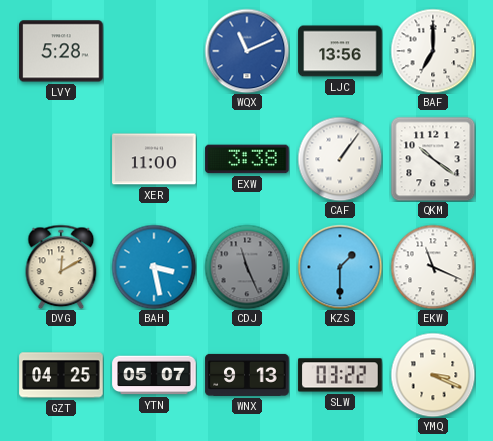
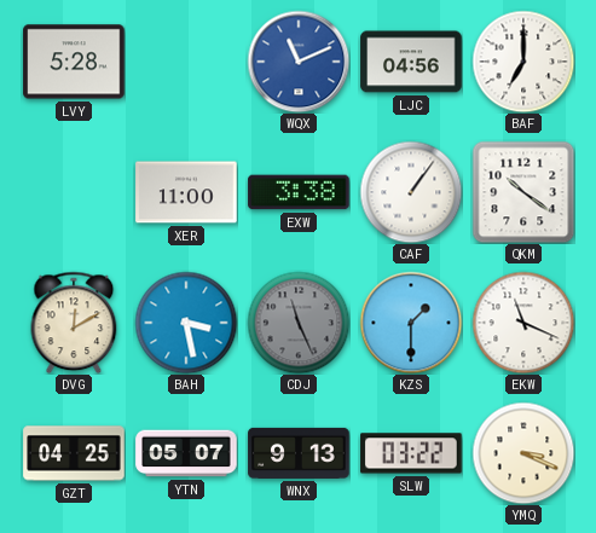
LJC: 13:56 -> 04:56 (411, 62)
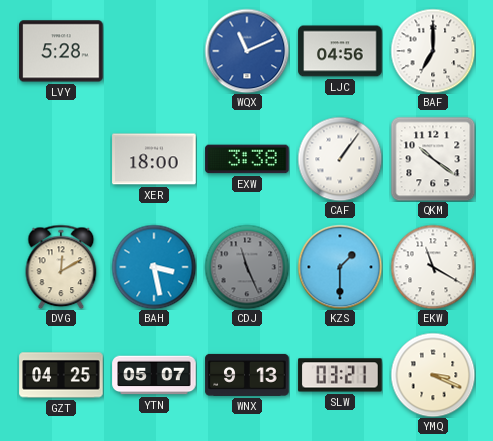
XER: 11:00 -> 18:00 (154, 159)
EKW: 11:19 -> 11:20 (433, 267)
SLW: 03:22 -> 03:21 (340, 375)
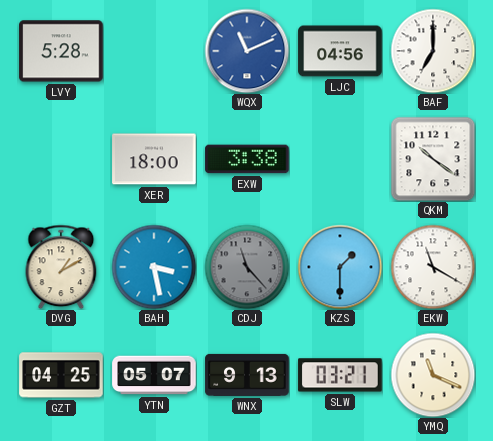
CAF: 1:06 -> none (340, 159)
DVG: 12:10 -> 1:10 (61, 267)
CDJ: 11:26 -> 11:23 (247, 267)
YMQ: 3:19 -> 11:19 (433, 375)
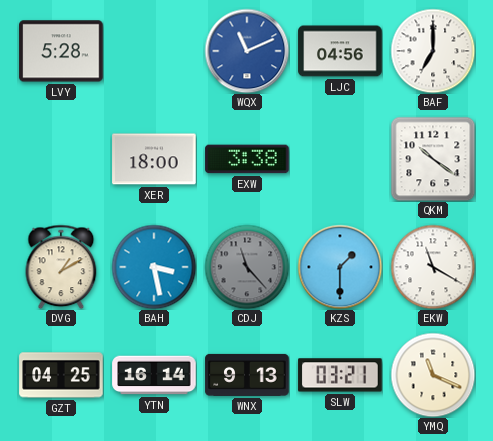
YTN: 05:07 -> 16:14 (154, 375)
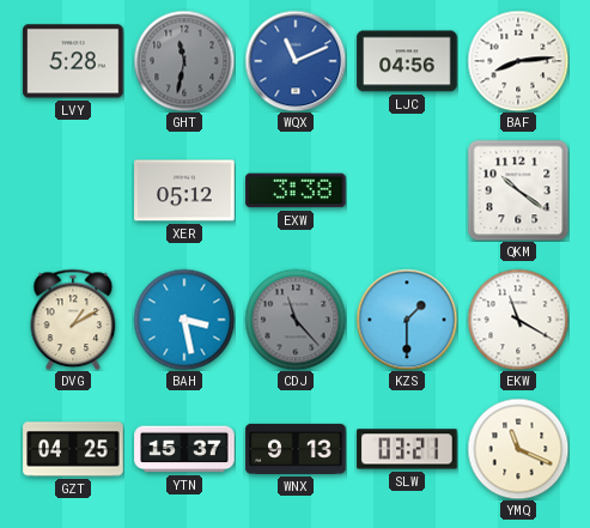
GHT: none -> 11:32 (184, 61)
BAF: 7:00 -> 8:14 (518, 61)
XER: 18:00 -> 05:12 (184, 190)
YTN: 16:14 -> 15:37 (184, 449)
